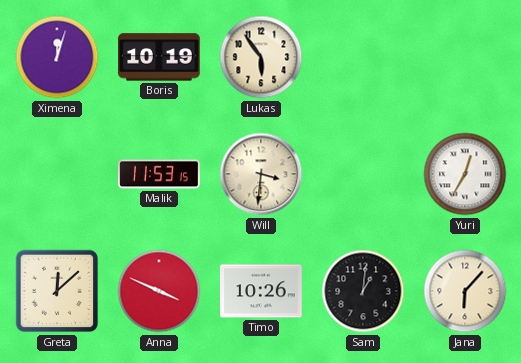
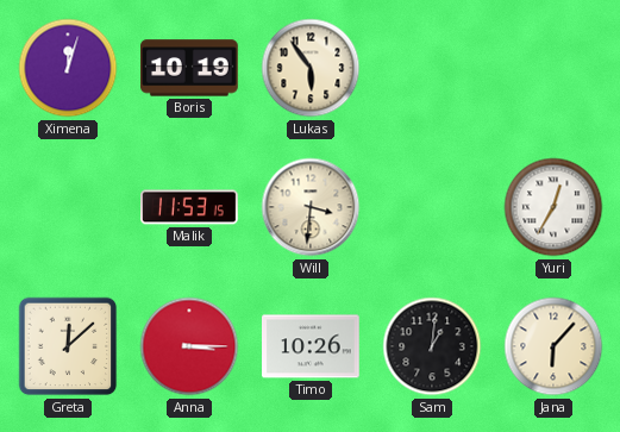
Anna: 3:49 -> 3:15 (189, 346)
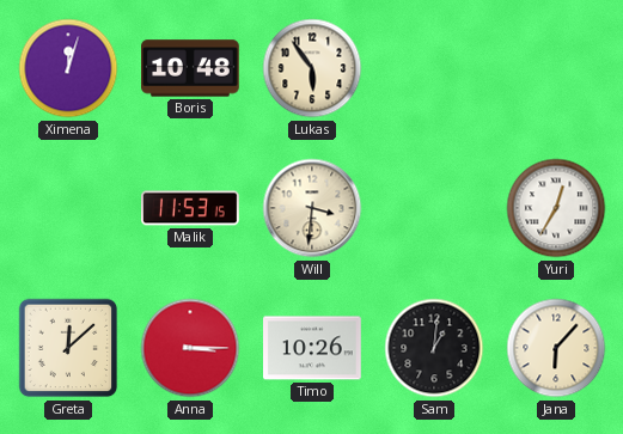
Boris: 10:19 -> 10:48 (190, 68)
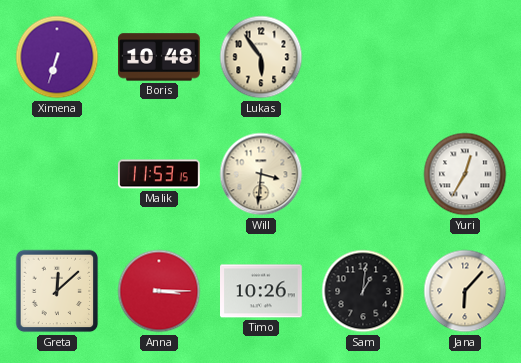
Ximena: 12:03 -> 6:33 (57, 57)
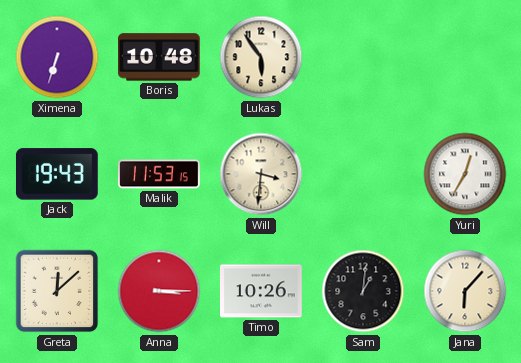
Jack: none -> 19:43 (57, 174)
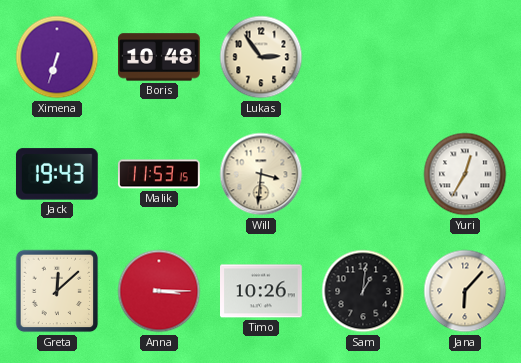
Lukas: 5:54 -> 2:54 (261, 57)
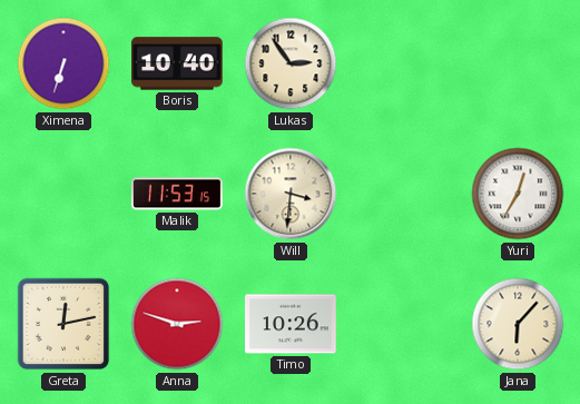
Boris: 10:48 -> 10:40 (177, 63)
Jack: 19:43 -> none (57, 174)
Greta: 12:08 -> 12:13 (63, 324)
Anna: 3:15 -> 2:48 (177, 324)
Sam: 1:01 -> none (363, 291)
